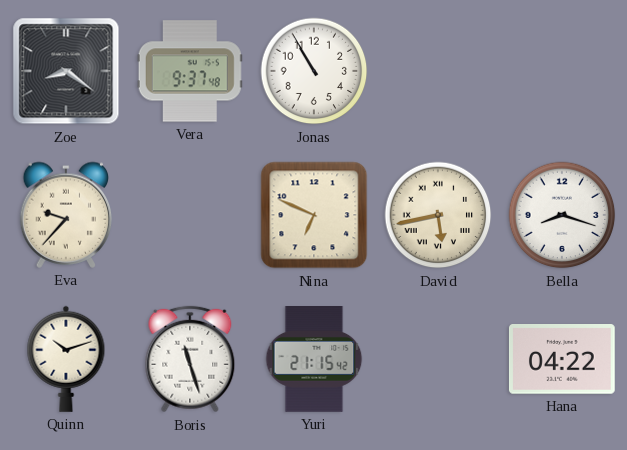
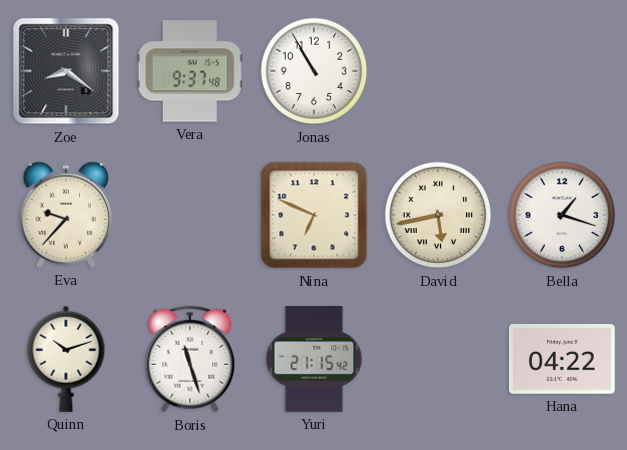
Bella: 8:18 -> 1:18 (562, 215)
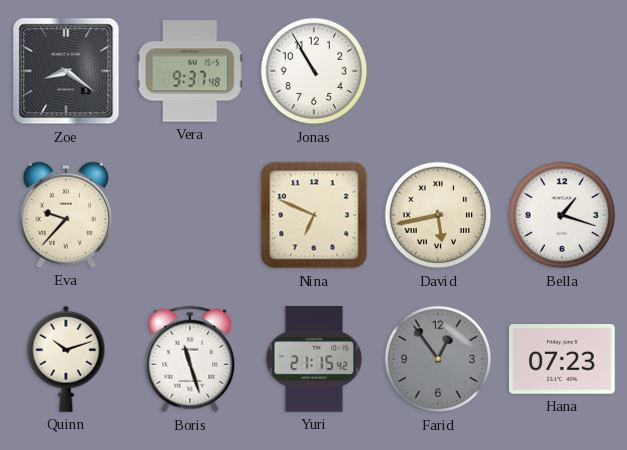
Farid: none -> 12:54 (438, 359)
Hana: 04:22 -> 07:23 (562, 359)
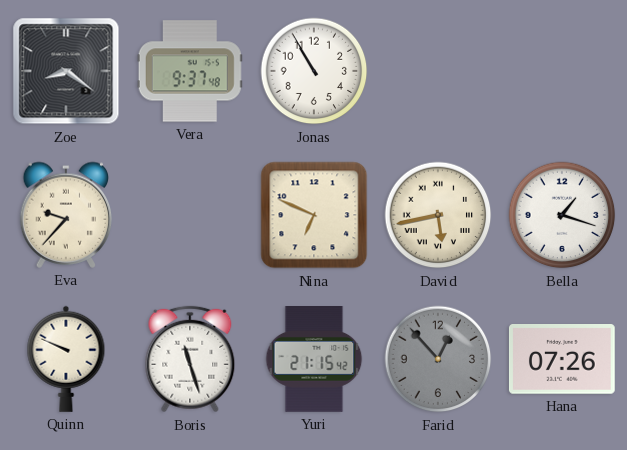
Quinn: 10:12 -> 9:49 (66, 359)
Farid: 12:54 -> 12:53 (438, 359)
Hana: 07:23 -> 07:26 (562, 359)
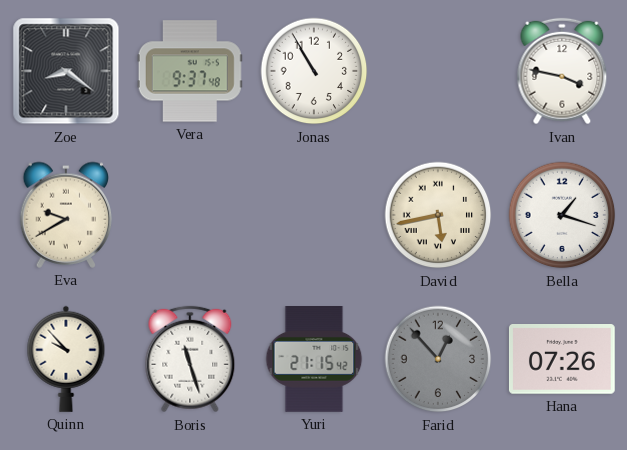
Ivan: none -> 3:47 (562, 71)
Eva: 9:37 -> 9:40 (66, 215)
Nina: 6:49 -> none (314, 215)
Quinn: 9:49 -> 9:53 (66, 359)
